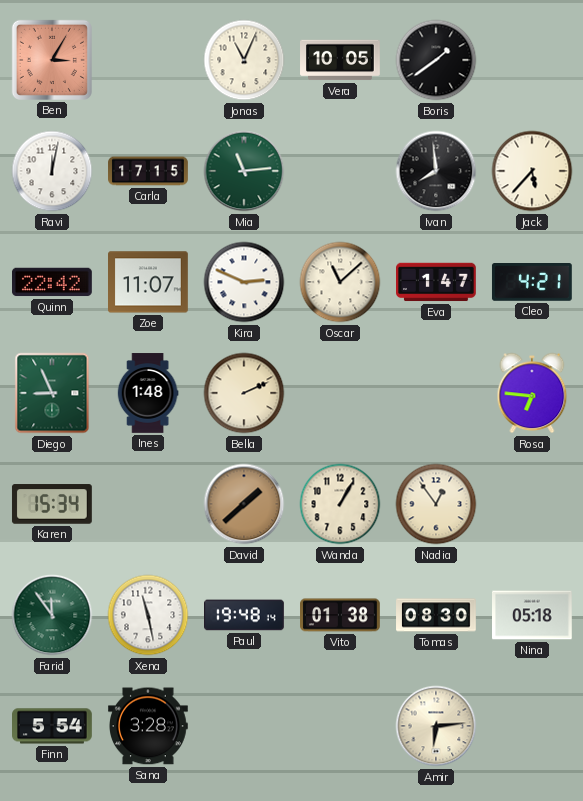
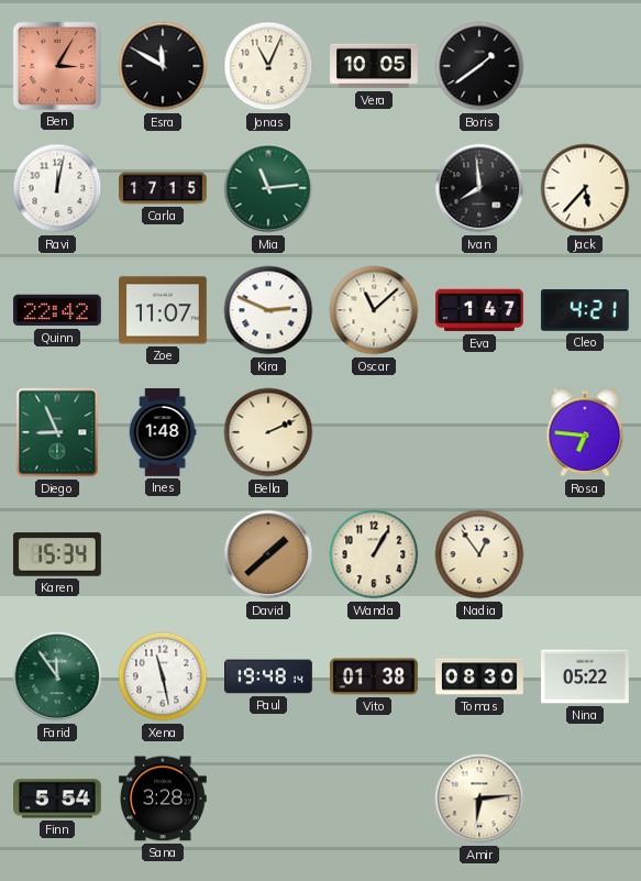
Esra: none -> 11:50 (163, 66)
Nina: 05:18 -> 05:22 (586, 676)
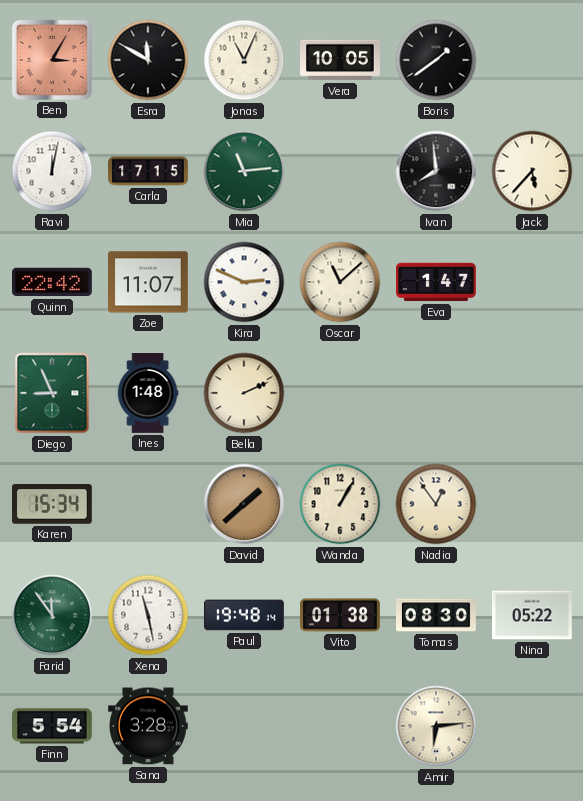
Cleo: 4:21 -> none (585, 311)
Rosa: 6:46 -> none (585, 432)
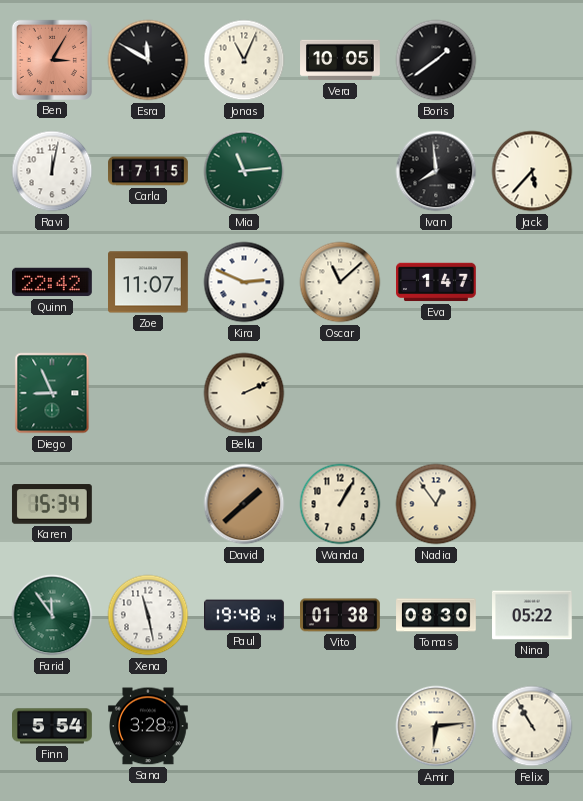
Ines: 1:48 -> none (148, 393)
Felix: none -> 10:55 (532, 726)
